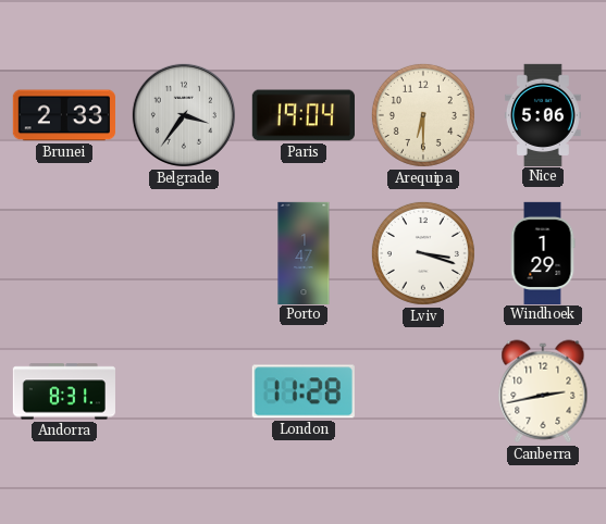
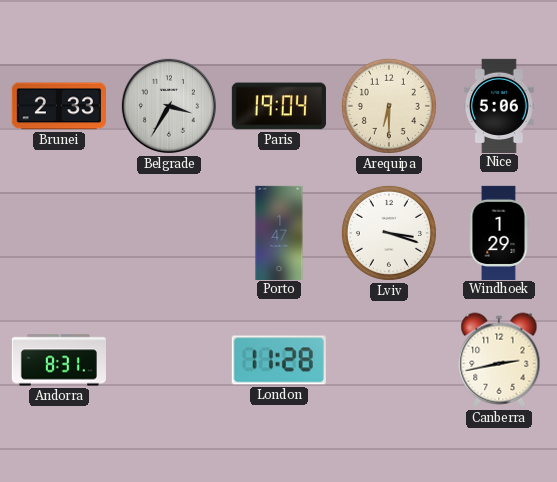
Belgrade: 3:36 -> 3:35 (169, 106)
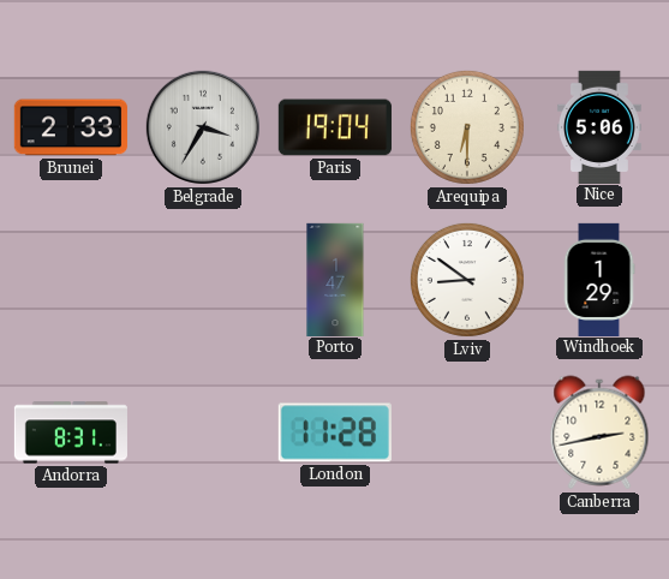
Lviv: 3:18 -> 8:51 (467, 280)
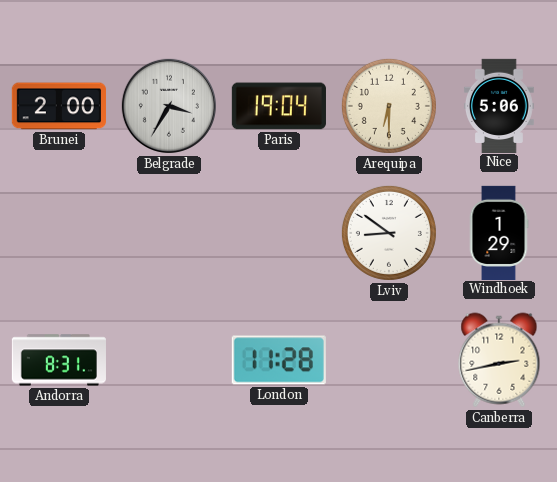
Brunei: 2:33 -> 2:00 (59, 106)
Porto: 1:47 -> none (335, 279)
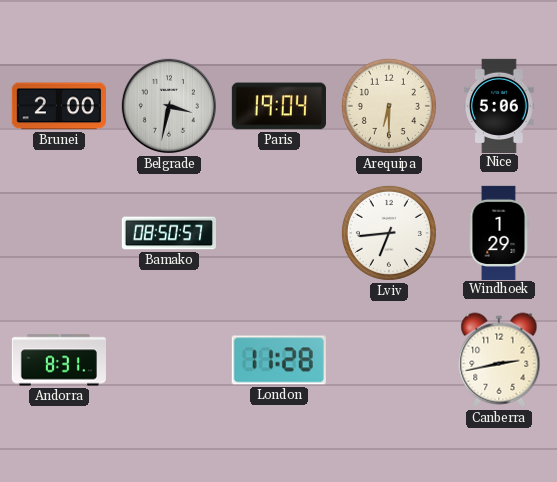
Belgrade: 3:35 -> 3:32 (169, 106)
Bamako: none -> 08:50 (168, 233)
Lviv: 8:51 -> 6:44 (389, 233)
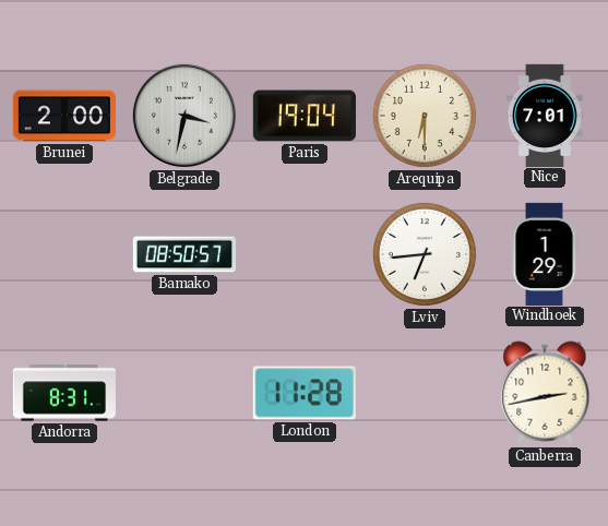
Nice: 5:06 -> 7:01 (545, 115)
